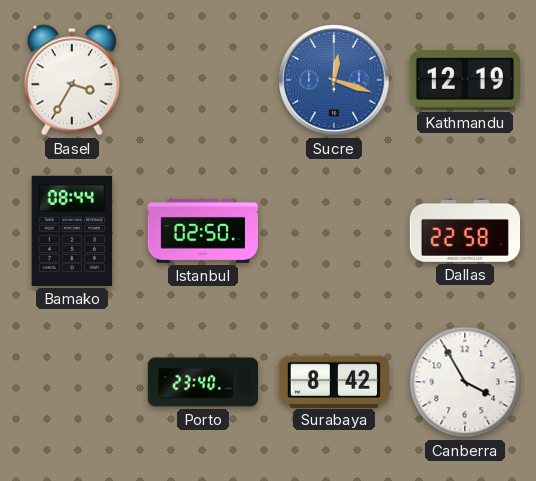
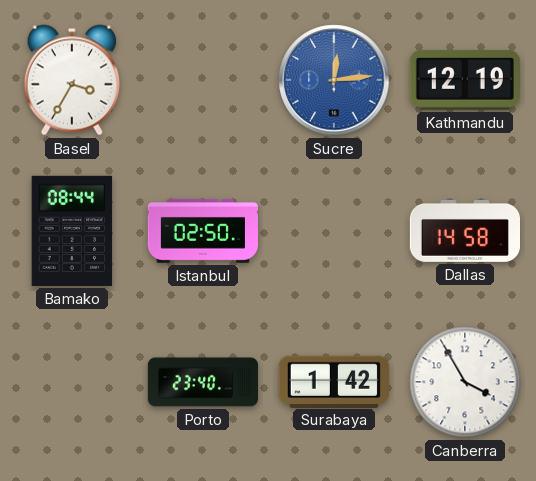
Sucre: 12:18 -> 12:14 (334, 80)
Dallas: 22:58 -> 14:58 (464, 231)
Surabaya: 8:42 -> 1:42 (334, 381)
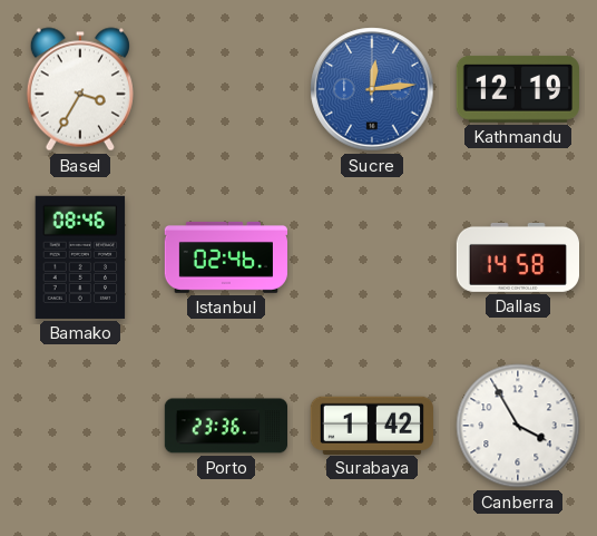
Bamako: 08:44 -> 08:46 (80, 257)
Istanbul: 02:50 -> 02:46 (225, 257)
Porto: 23:40 -> 23:36 (225, 426)
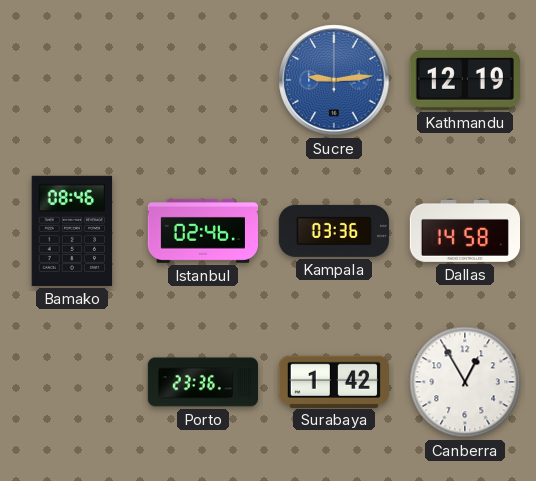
Basel: 3:35 -> none (80, 89)
Sucre: 12:14 -> 9:14 (334, 80)
Kampala: none -> 03:36 (334, 231)
Canberra: 3:55 -> 12:55 (465, 382)
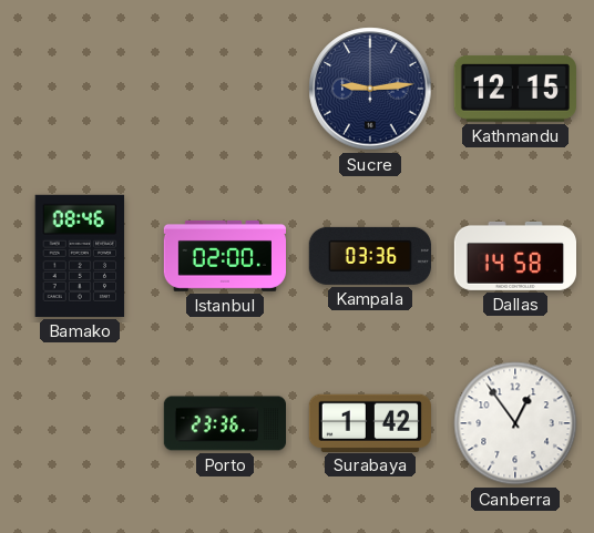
Sucre dial: blue -> navy (370, 89)
Kathmandu: 12:19 -> 12:15 (515, 90)
Istanbul: 02:46 -> 02:00 (224, 256)
Canberra: 12:55 -> 12:54 (515, 423)
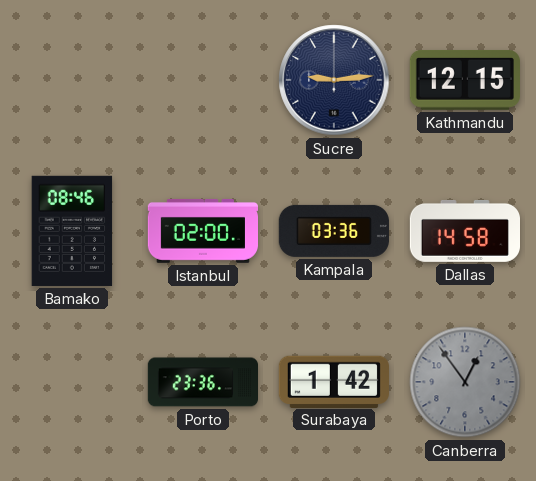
Canberra dial: white -> grey (465, 382)
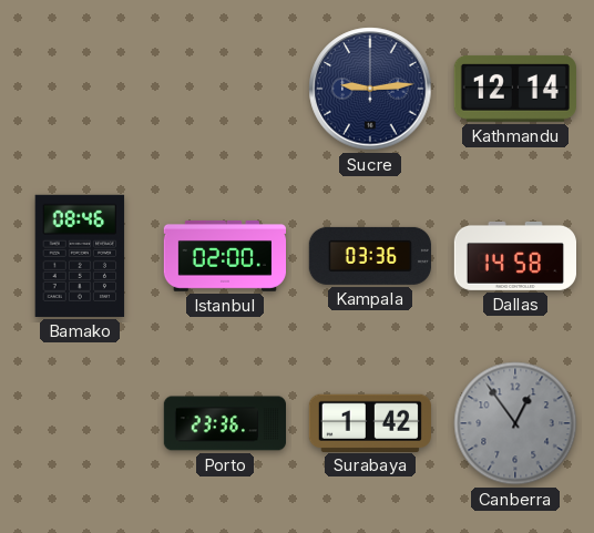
Kathmandu: 12:15 -> 12:14 (515, 90)
